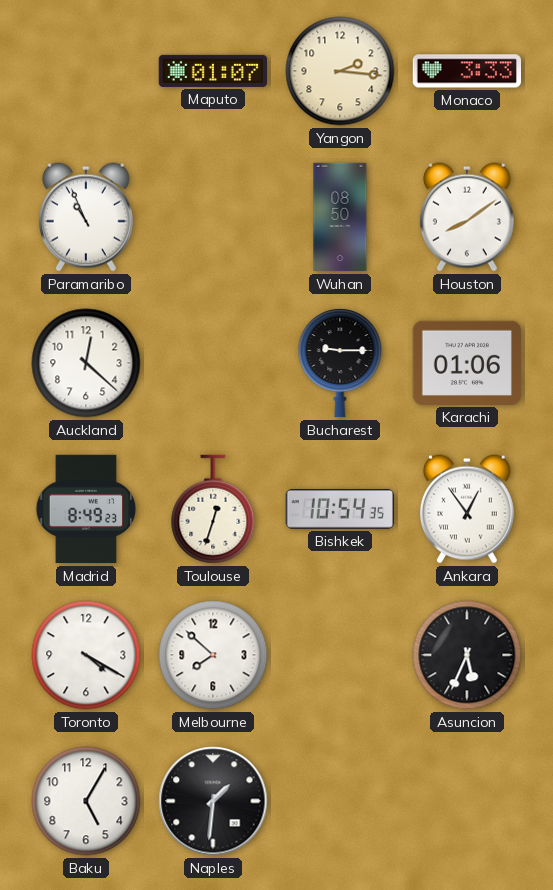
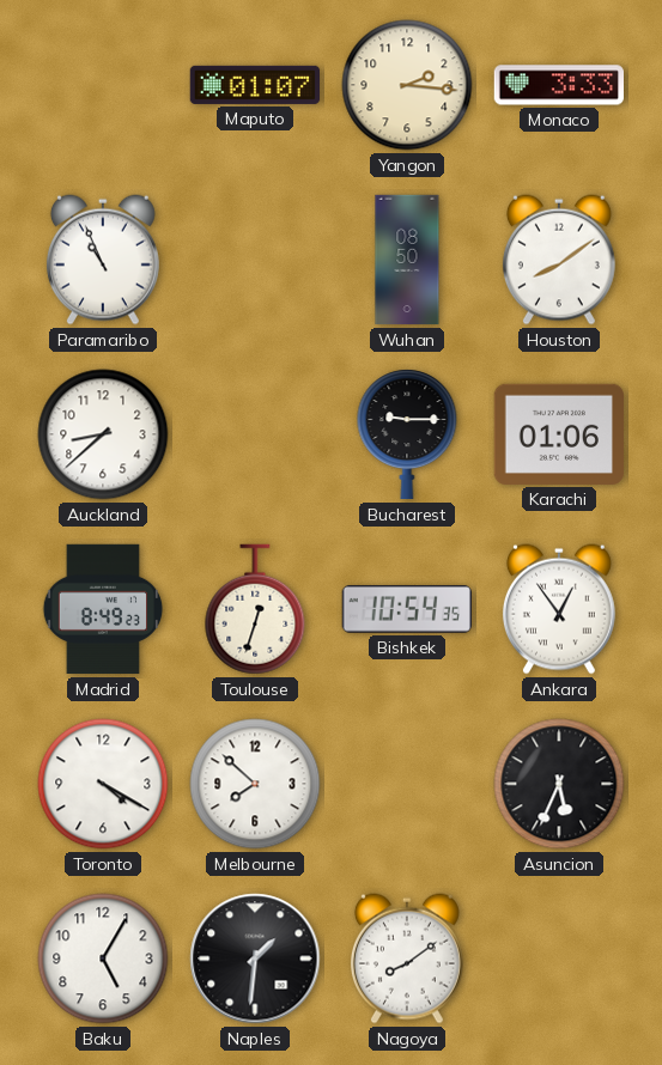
Auckland: 12:22 -> 8:38 (103, 434)
Nagoya: none -> 8:09 (407, 958)
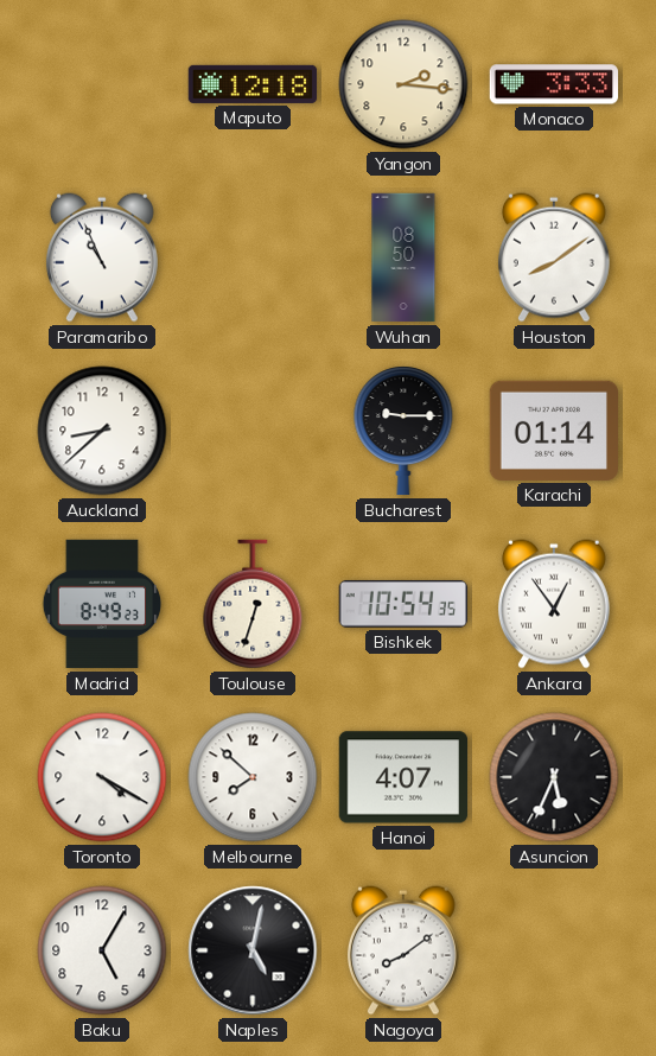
Maputo: 01:07 -> 12:18 (253, 84)
Karachi: 01:06 -> 01:14 (553, 431)
Hanoi: none -> 4:07 (402, 777)
Naples: 1:31 -> 5:02 (253, 950)
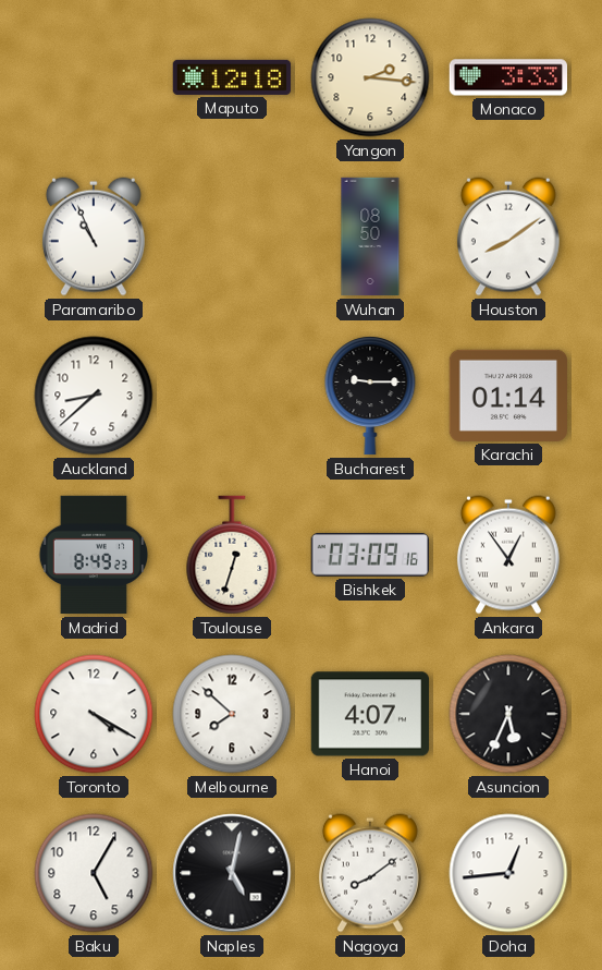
Bishkek: 10:54 -> 03:09 (369, 555)
Doha: none -> 12:44 (508, 873)
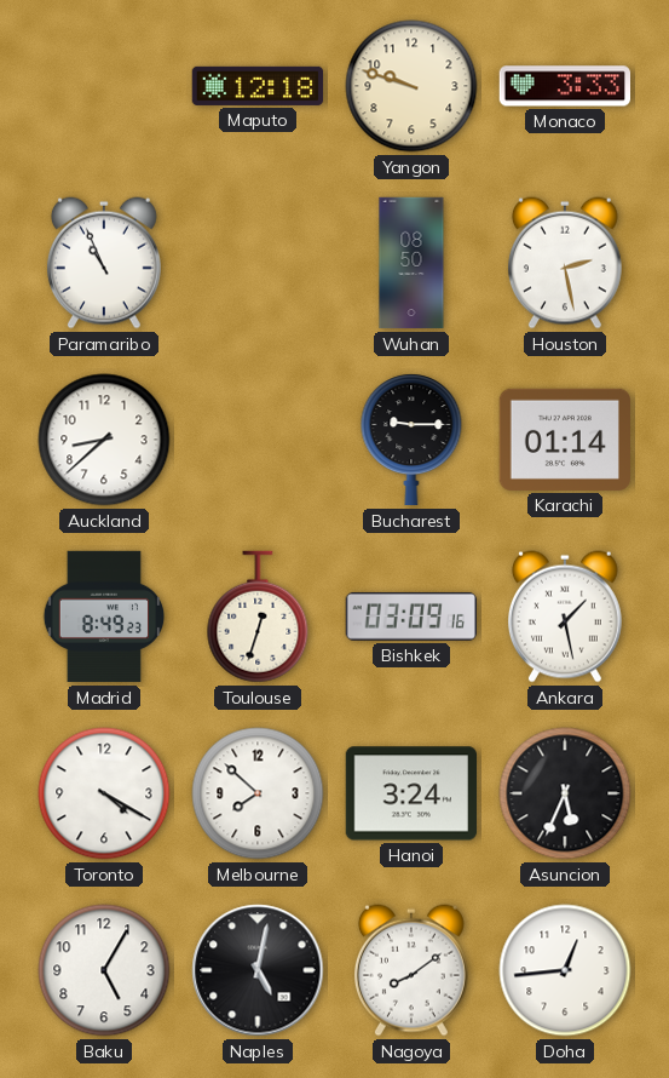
Yangon: 2:16 -> 9:48 (411, 86)
Houston: 8:09 -> 2:28 (565, 263)
Ankara: 12:54 -> 1:28 (565, 617)
Hanoi: 4:07 -> 3:24 (410, 793)
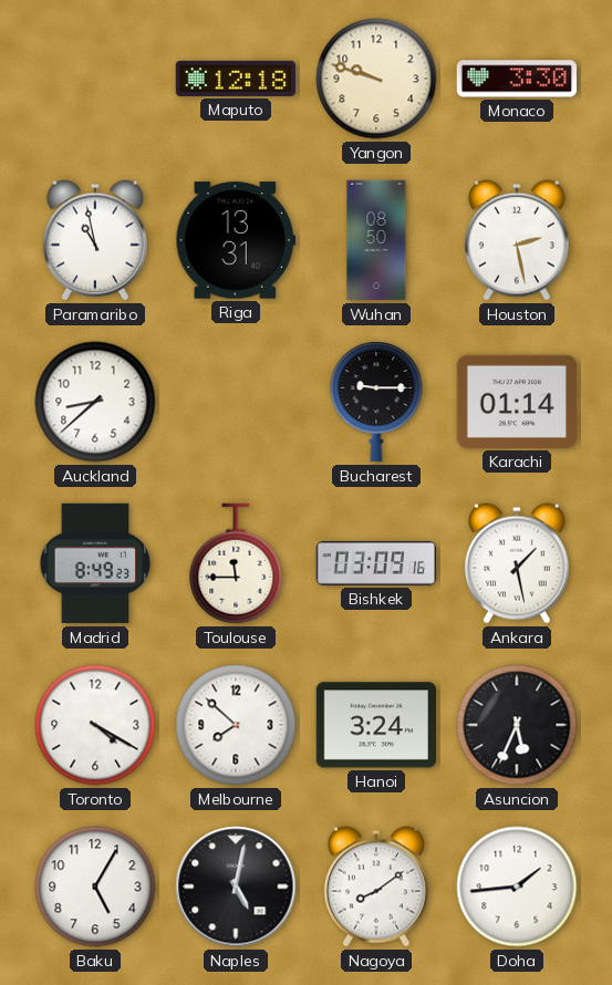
Monaco: 3:33 -> 3:30 (516, 79)
Paramaribo: 10:56 -> 10:58 (95, 240)
Riga: none -> 13:31 (235, 240)
Toulouse: 12:33 -> 11:45 (236, 563)
Doha: 12:44 -> 1:44 (517, 886)
